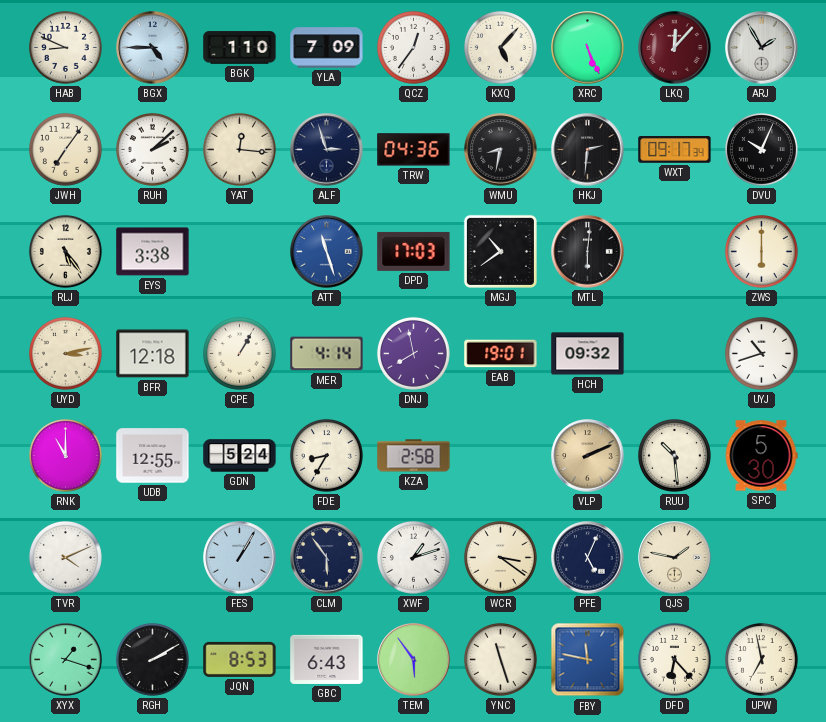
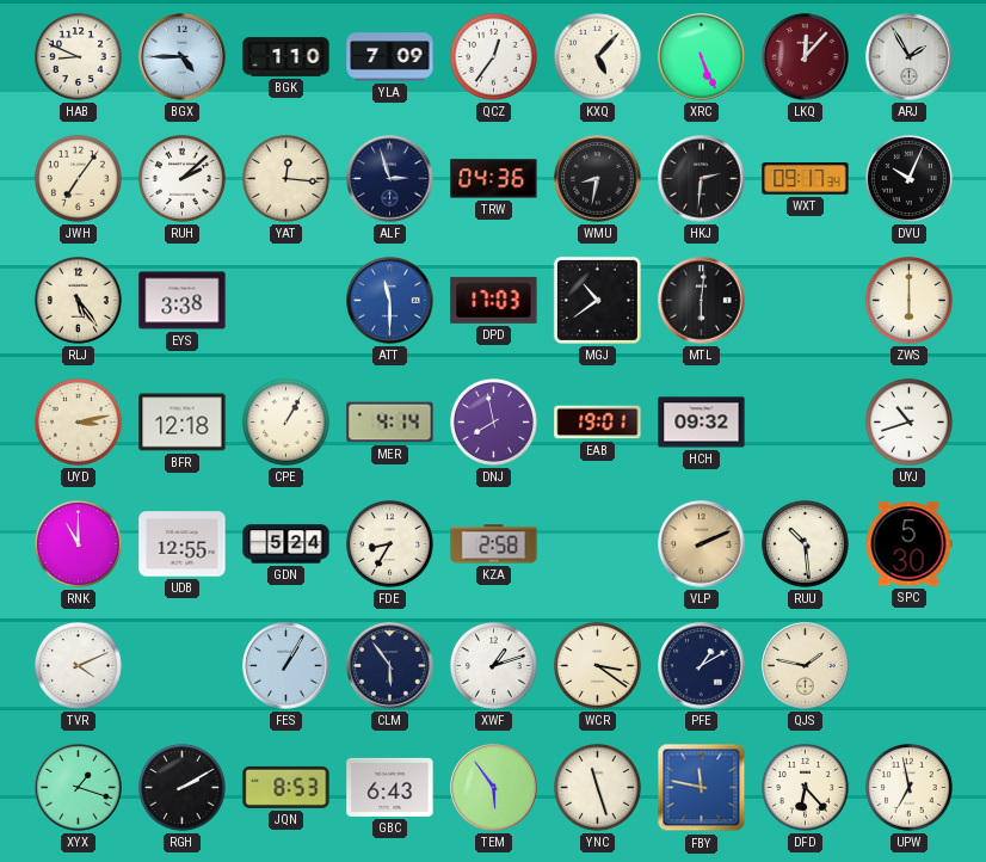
ATT: 11:27 -> 11:30 (390, 301)
PFE: 5:04 -> 1:10 (702, 666)
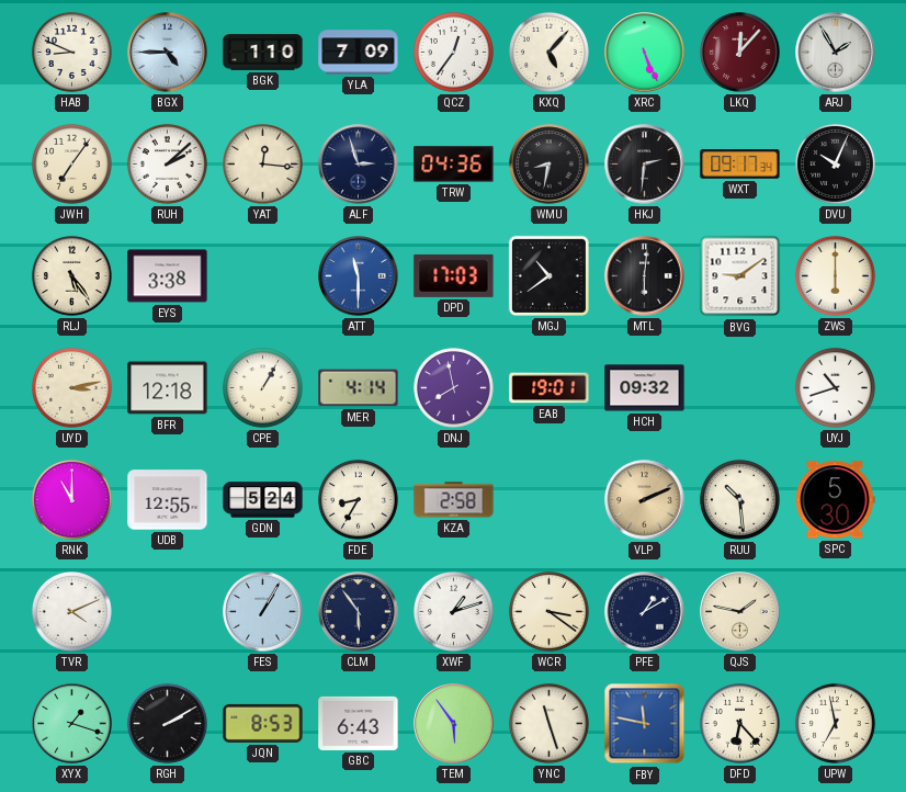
BVG: none -> 9:09 (740, 276)
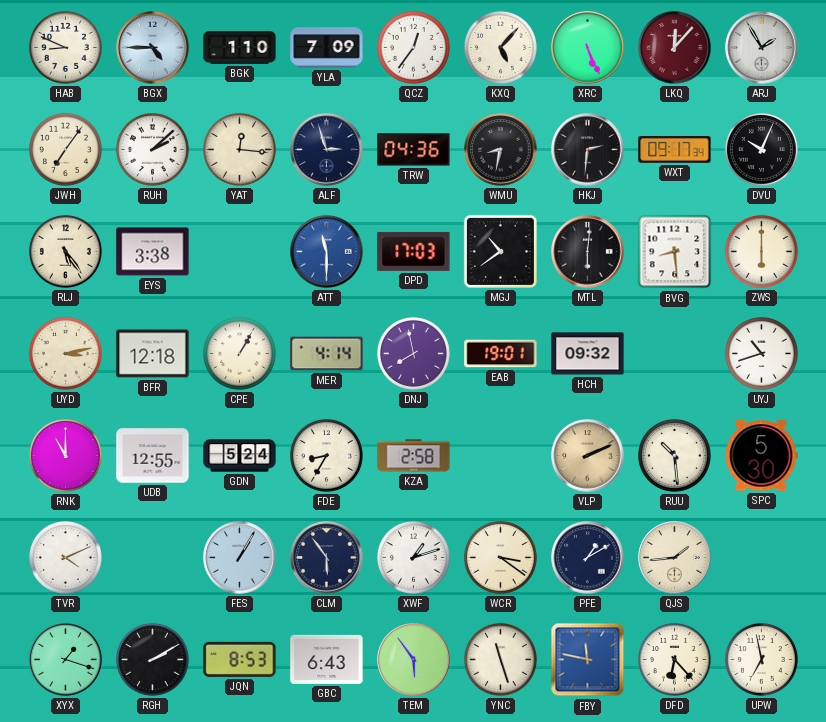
BVG: 9:09 -> 8:29 (675, 252)
QJS: 1:47 -> 1:44 (675, 558)
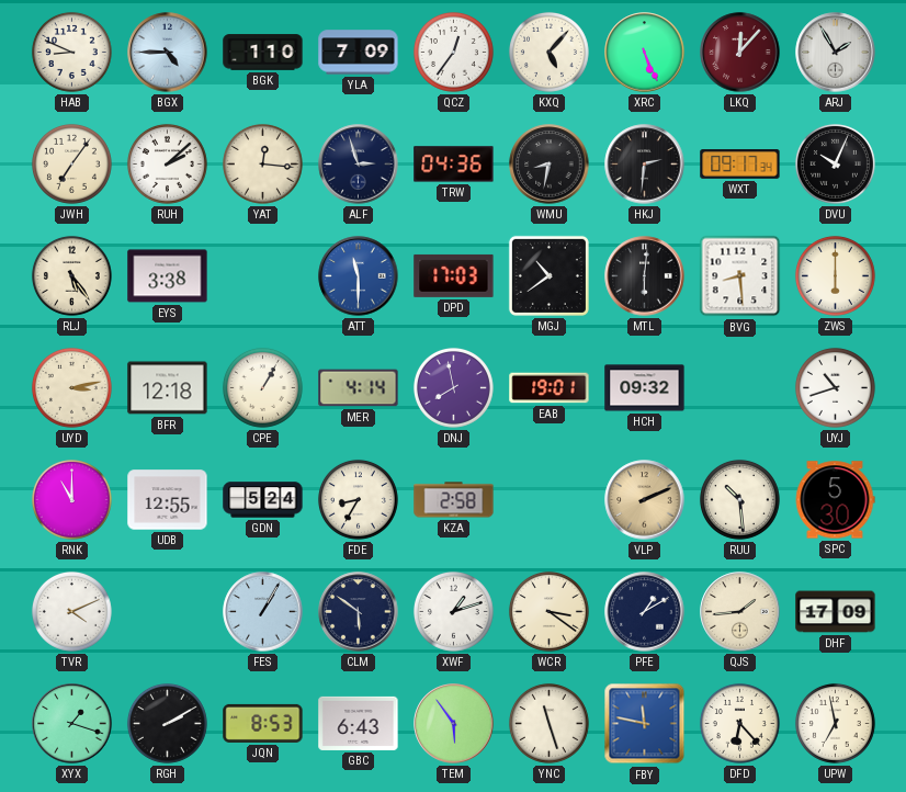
CLM: 5:54 -> 5:51 (359, 612)
DHF: none -> 17:09 (836, 612)
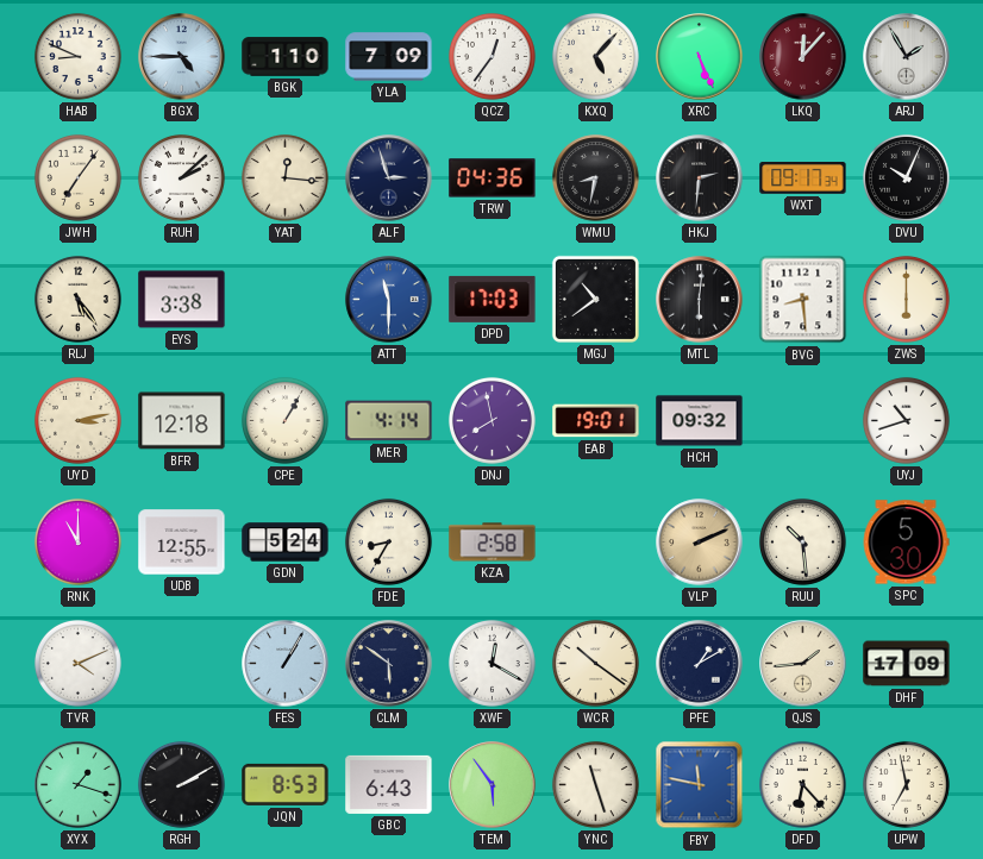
XWF: 1:12 -> 12:20 (492, 663)
WCR: 3:21 -> 10:21 (595, 663)
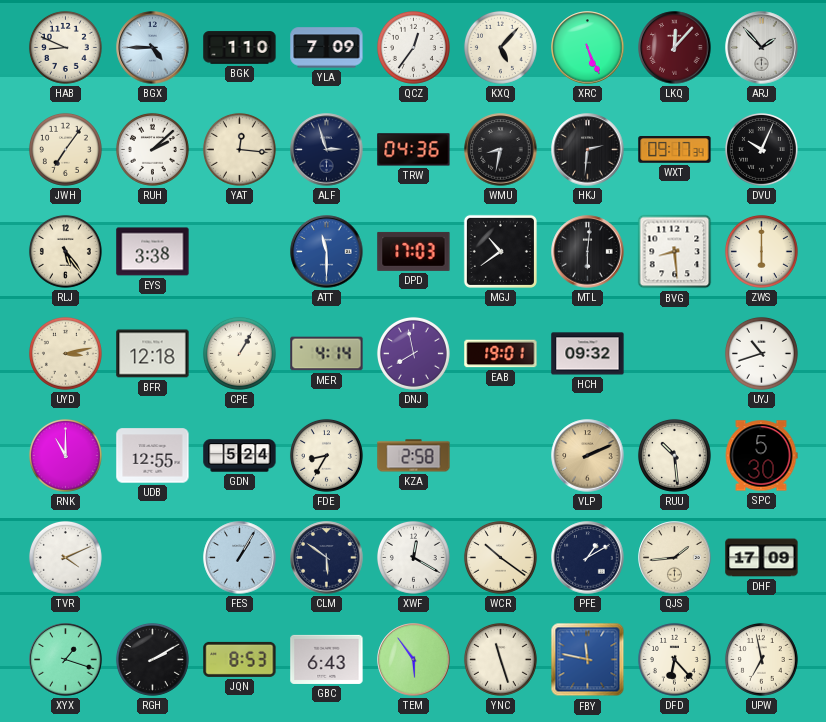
ARJ: 1:55 -> 1:53 (762, 48)
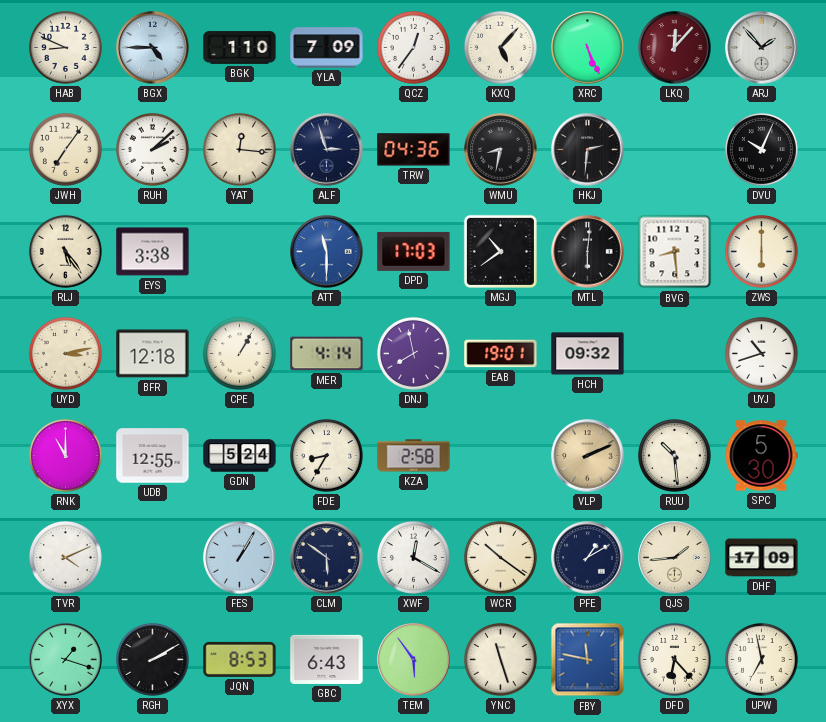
WXT: 09:17 -> none (675, 150)
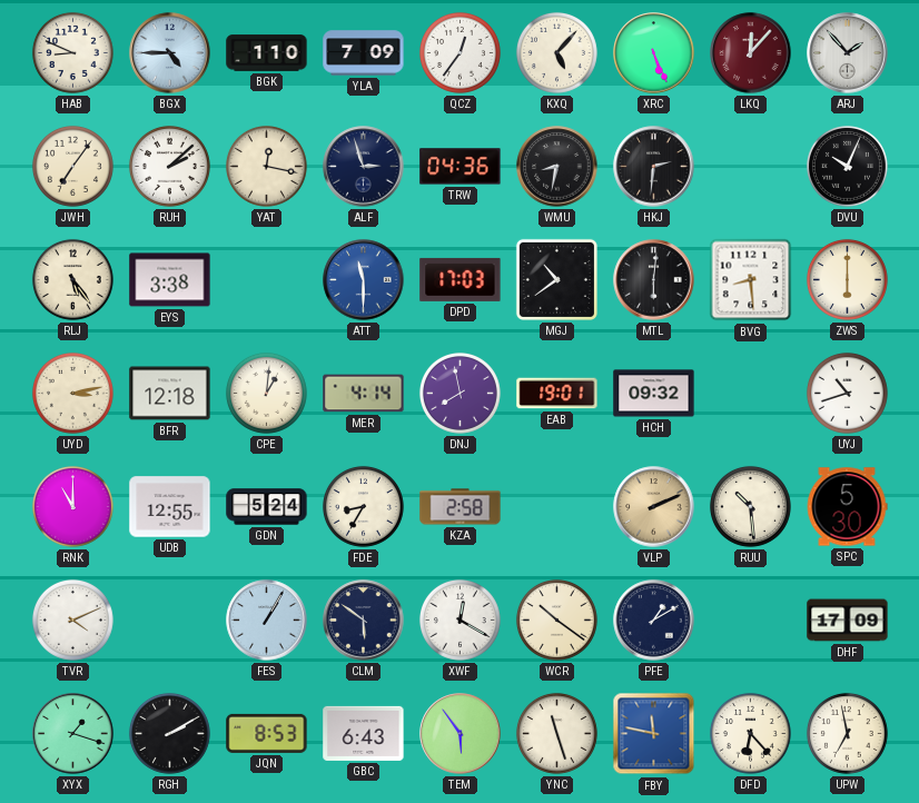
YAT: 12:16 -> 12:17 (266, 166)
CPE: 1:05 -> 1:01 (266, 393)
QJS: 1:44 -> none (675, 558)
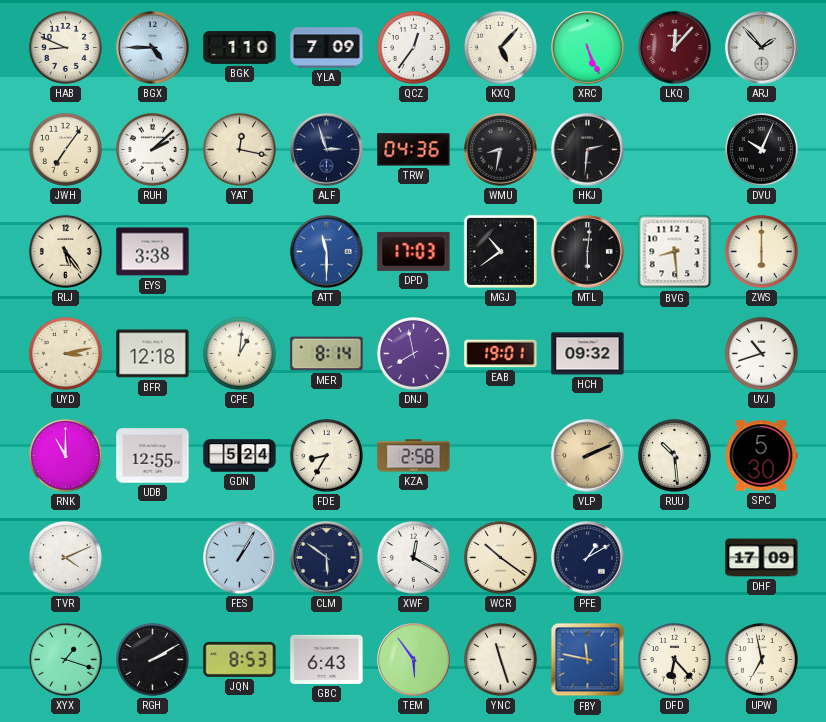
MER: 4:14 -> 8:14 (327, 354)
